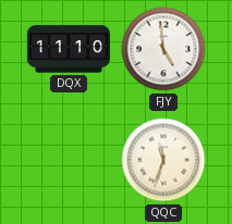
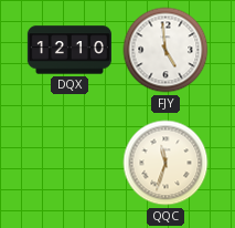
DQX: 11:10 -> 12:10 (70, 50)
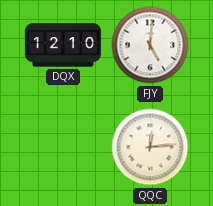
FJY: 4:59 -> 5:01 (150, 45)
QQC: 11:33 -> 12:14 (150, 147)
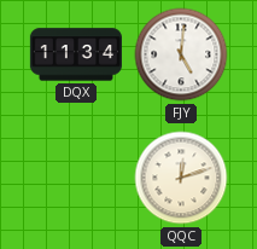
DQX: 12:10 -> 11:34 (76, 54)
QQC: 12:14 -> 12:12 (181, 178)
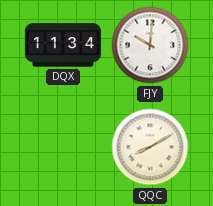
FJY: 5:01 -> 10:01 (150, 45)
QQC: 12:12 -> 8:10 (150, 147)
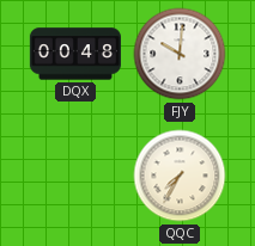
DQX: 11:34 -> 00:48 (75, 54)
QQC: 8:10 -> 7:35 (180, 176)
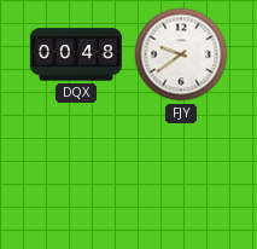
FJY: 10:01 -> 9:39 (181, 54)
QQC: 7:35 -> none (180, 176)
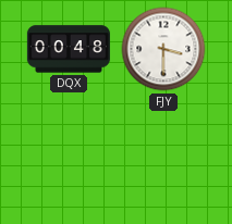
FJY: 9:39 -> 3:30 (163, 49)
